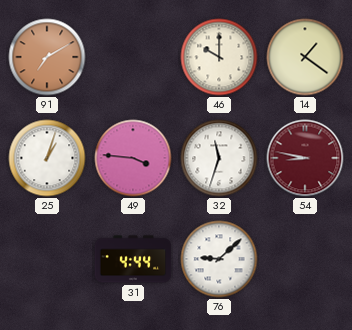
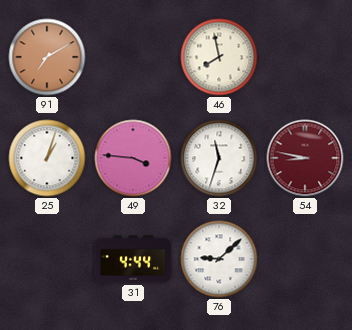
46: 10:00 -> 7:58 (219, 57)
14: 1:21 -> none (305, 57)
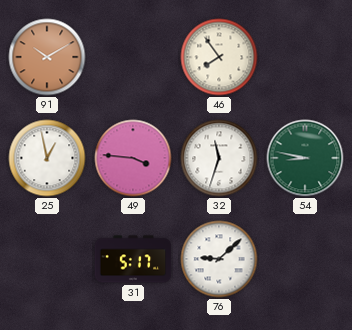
91: 7:10 -> 10:10 (47, 57)
46: 7:58 -> 7:54 (219, 57)
25: 1:03 -> 12:58 (47, 158)
54 dial: burgundy -> green (305, 158)
31: 4:44 -> 5:17 (133, 259)
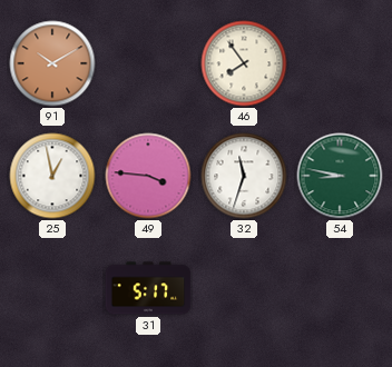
76: 9:08 -> none (219, 259)
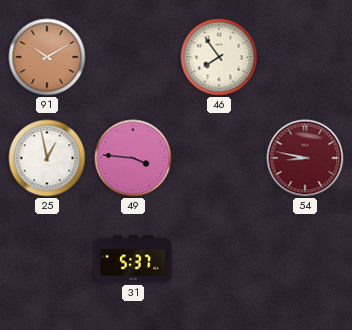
32: 11:33 -> none (244, 176)
54 dial: green -> burgundy (305, 158)
31: 5:17 -> 5:37 (133, 259)
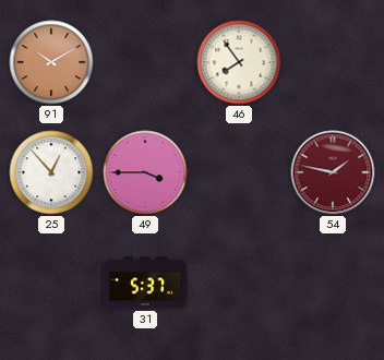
25: 12:58 -> 12:53 (51, 172)
49: 3:46 -> 3:45 (145, 172)
54: 8:47 -> 1:47 (333, 172)
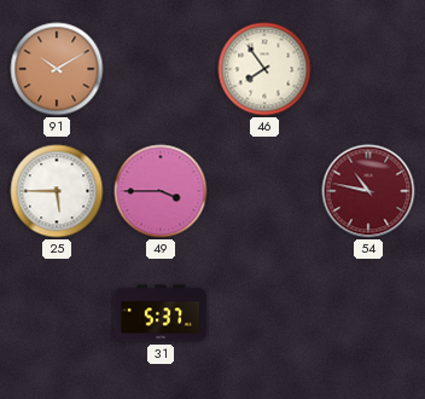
25: 12:53 -> 5:45 (57, 191)
54: 1:47 -> 10:47 (368, 191)
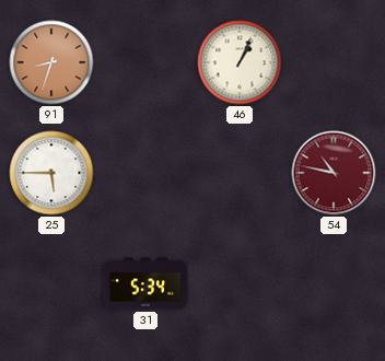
91: 10:10 -> 8:33 (51, 62)
46: 7:54 -> 1:04 (240, 62)
49: 3:45 -> none (161, 191)
31: 5:37 -> 5:34 (145, 283)
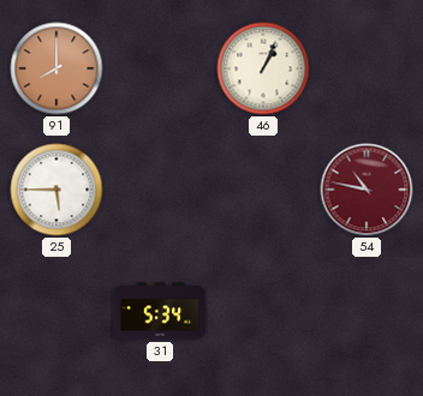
91: 8:33 -> 8:00 (56, 68)
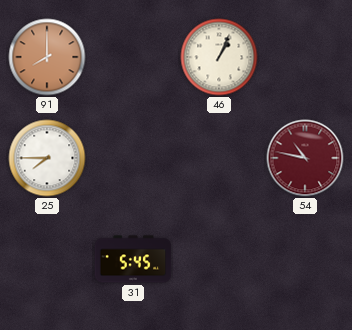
25: 5:45 -> 7:45 (47, 158)
31: 5:34 -> 5:45 (133, 259)
